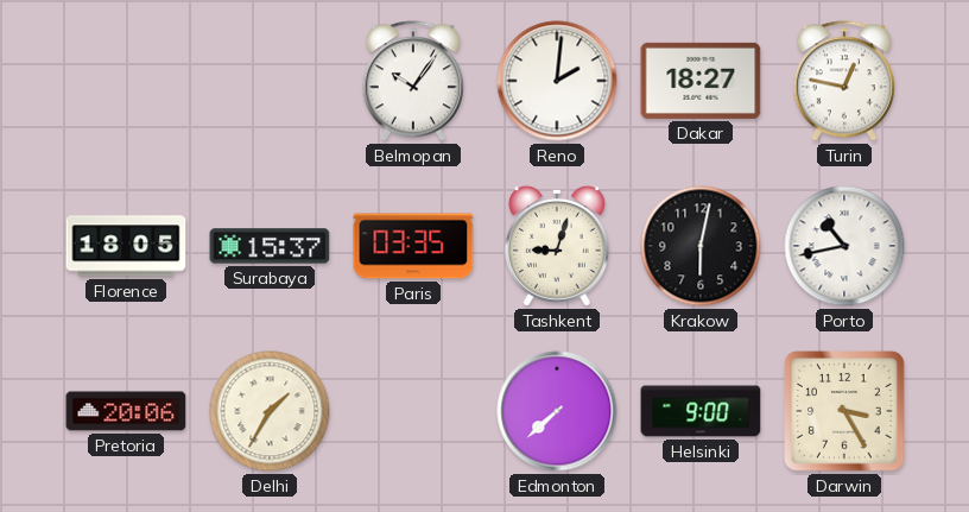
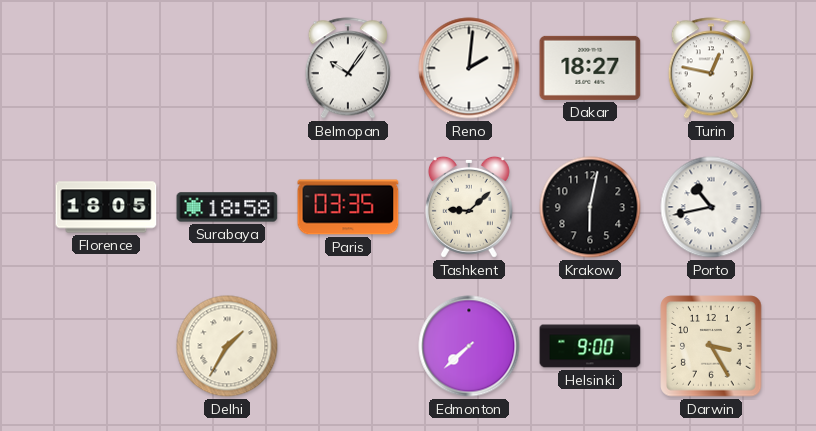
Surabaya: 15:37 -> 18:58 (227, 207)
Tashkent: 9:03 -> 9:08 (469, 207)
Pretoria: 20:06 -> none (126, 411)
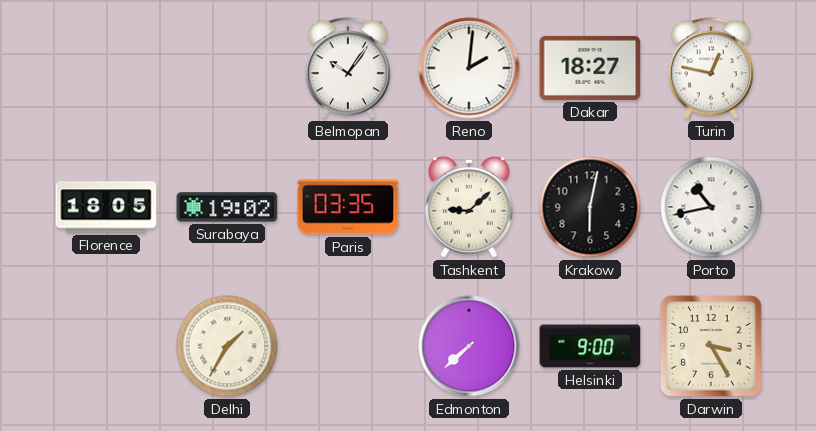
Surabaya: 18:58 -> 19:02 (227, 207)
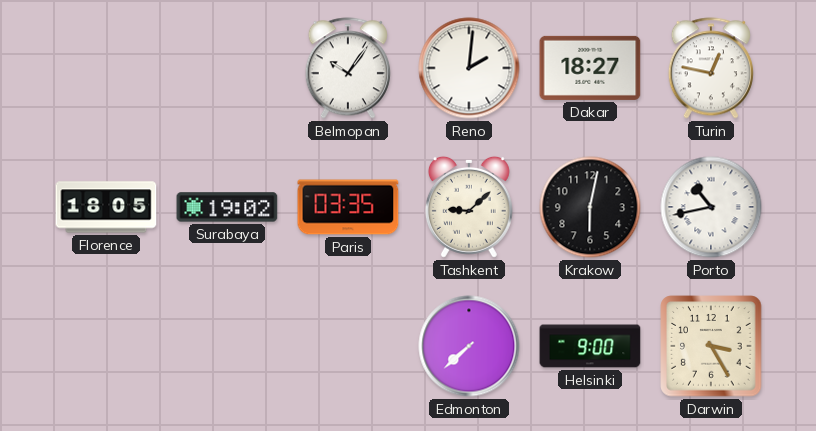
Delhi: 1:35 -> none (227, 346)
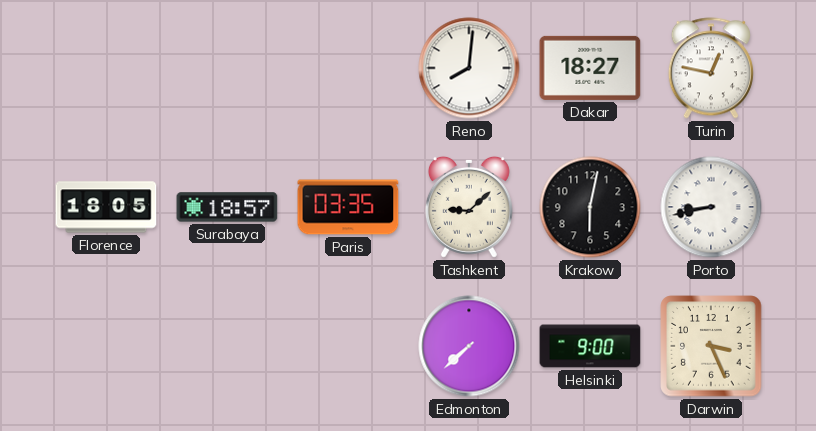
Belmopan: 10:06 -> none (348, 68)
Reno: 2:01 -> 8:01 (469, 68)
Surabaya: 19:02 -> 18:57 (227, 207)
Porto: 10:43 -> 8:43 (711, 207)
Darwin: 3:25 -> 3:26 (711, 346)
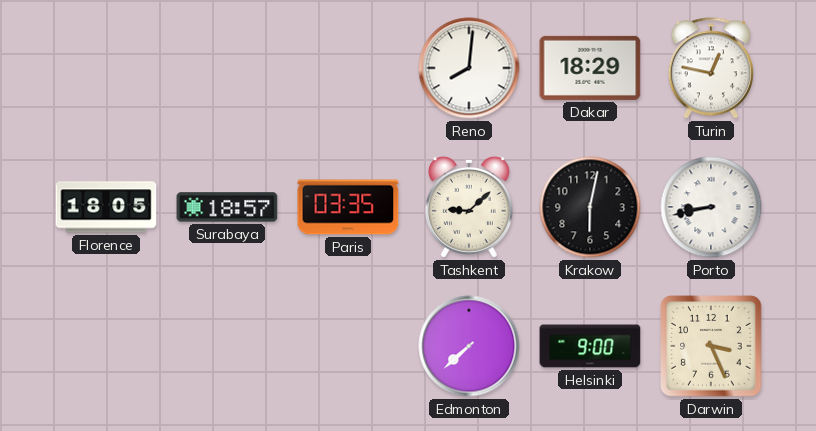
Dakar: 18:27 -> 18:29 (590, 68)
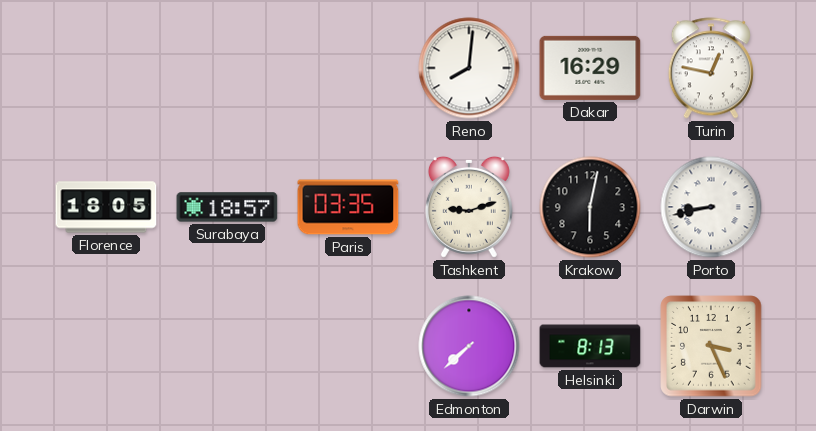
Dakar: 18:29 -> 16:29 (590, 68)
Tashkent: 9:08 -> 9:12 (469, 207)
Helsinki: 9:00 -> 8:13 (590, 346)
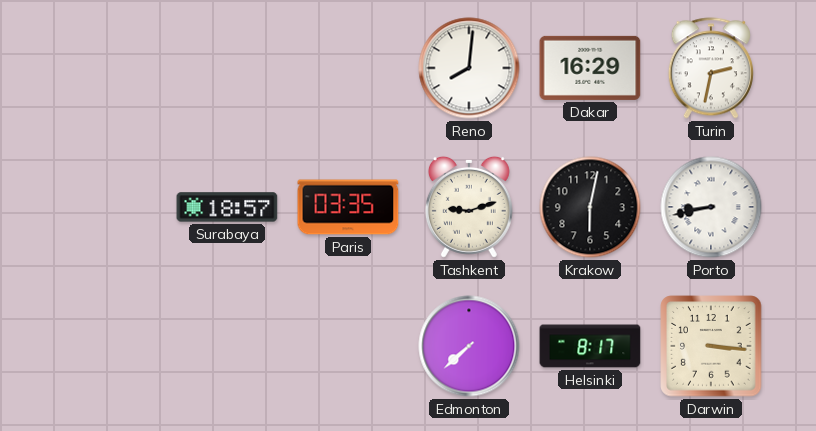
Turin: 12:47 -> 2:32 (711, 68)
Florence: 18:05 -> none (106, 207)
Helsinki: 8:13 -> 8:17 (590, 346)
Darwin: 3:26 -> 3:16 (711, 346)
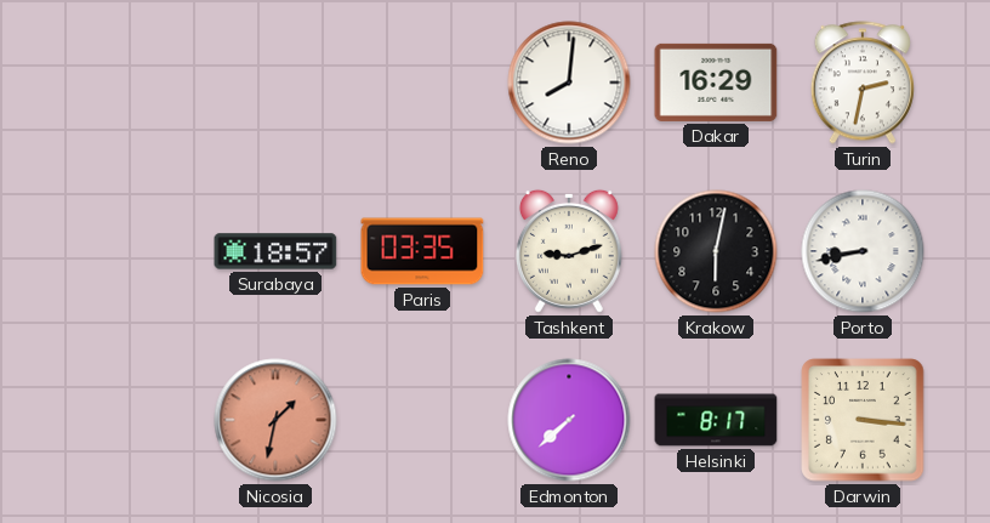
Nicosia: none -> 1:32 (275, 420)
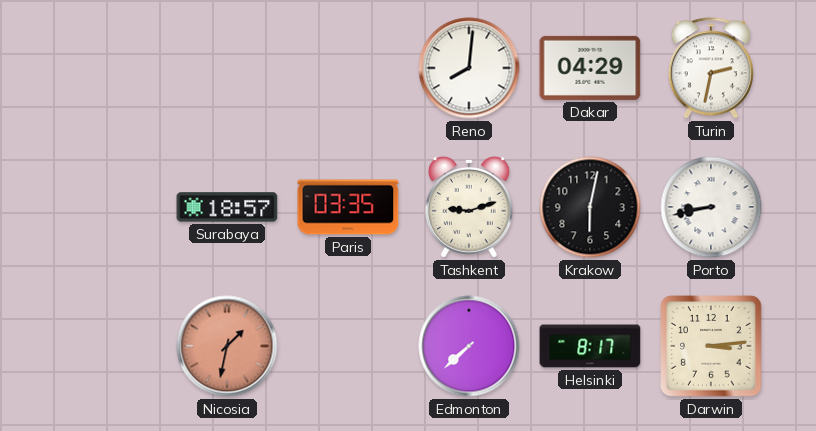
Dakar: 16:29 -> 04:29 (590, 68)
Darwin: 3:16 -> 3:14 (711, 346)
